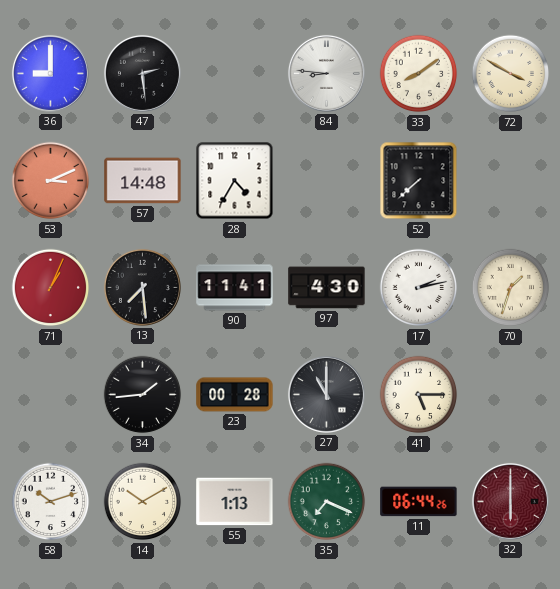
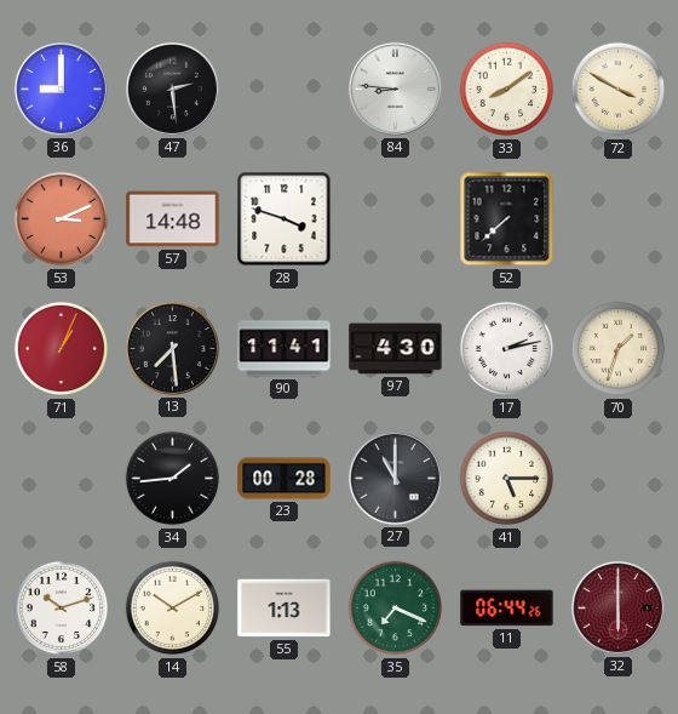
28: 4:35 -> 3:48 (285, 219)
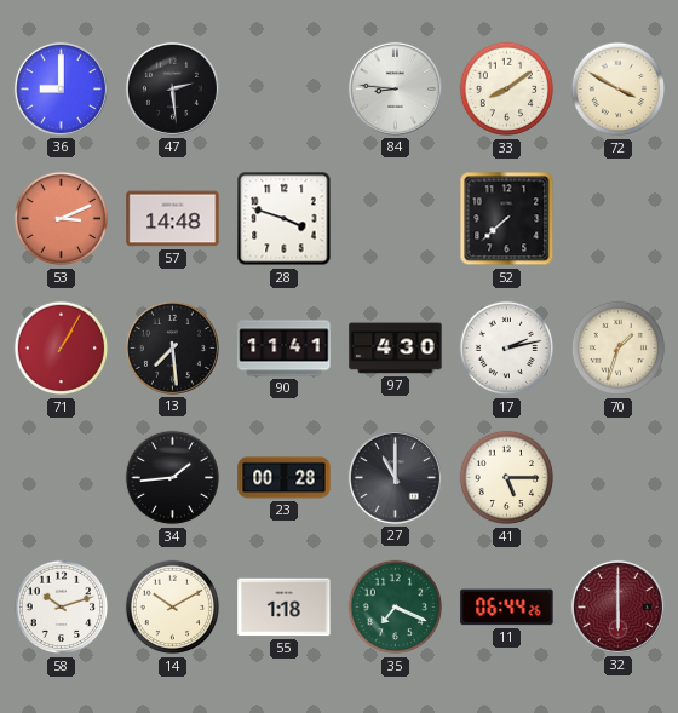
71: 1:04 -> 1:05 (62, 349)
55: 1:13 -> 1:18 (285, 608)
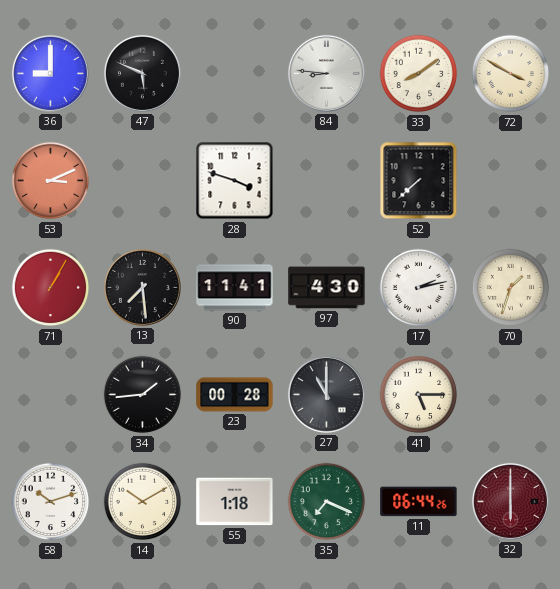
47: 2:29 -> 5:49 (142, 73)
57: 14:48 -> none (173, 219)
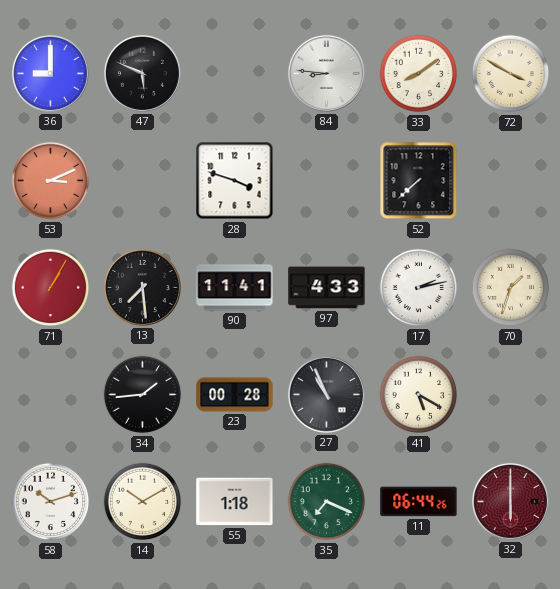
97: 4:30 -> 4:33 (327, 288)
27: 11:00 -> 10:56 (326, 394)
41: 5:15 -> 5:20 (419, 395)
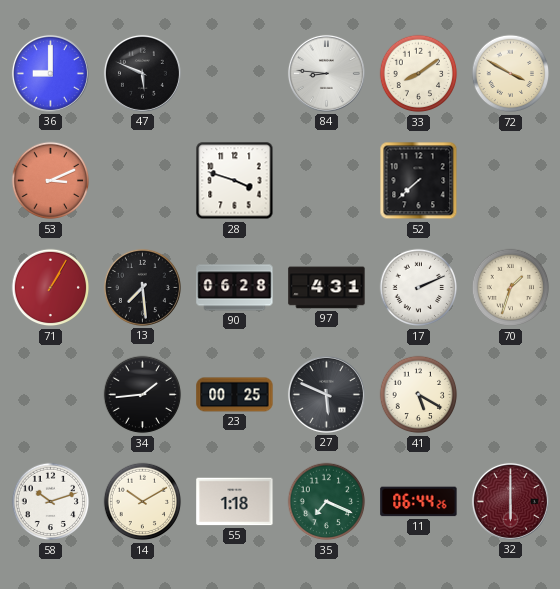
90: 11:41 -> 06:28 (235, 288)
97: 4:33 -> 4:31 (327, 288)
17: 2:13 -> 2:11 (419, 288)
23: 00:28 -> 00:25 (235, 395)
27: 10:56 -> 5:49 (326, 394)
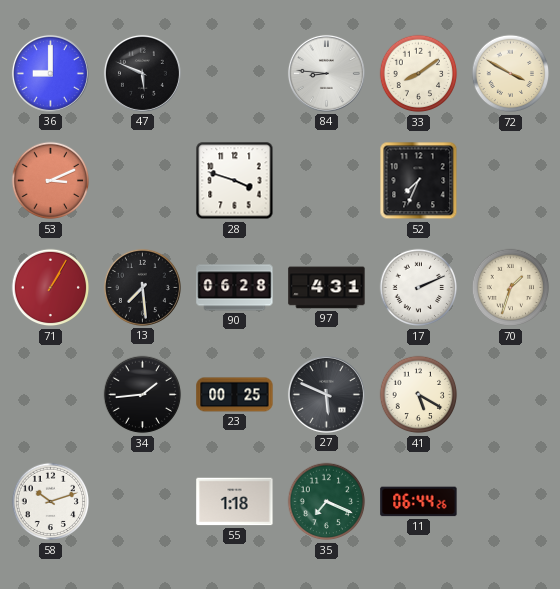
52: 7:38 -> 7:34 (419, 181)
14: 10:10 -> none (143, 502)
32: 6:00 -> none (510, 501)
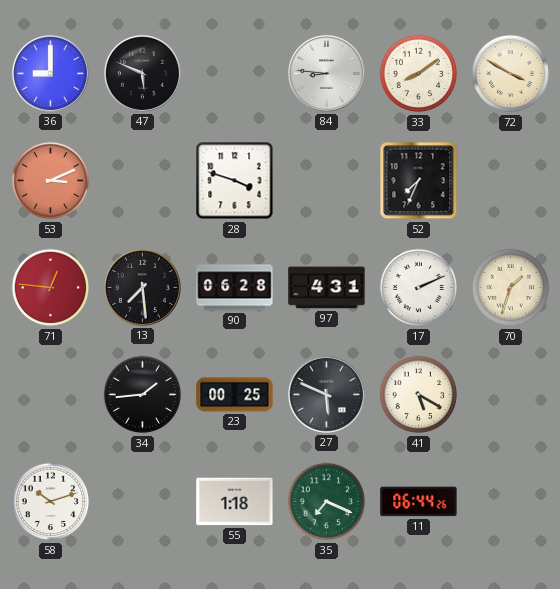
71: 1:05 -> 12:46 (51, 288)
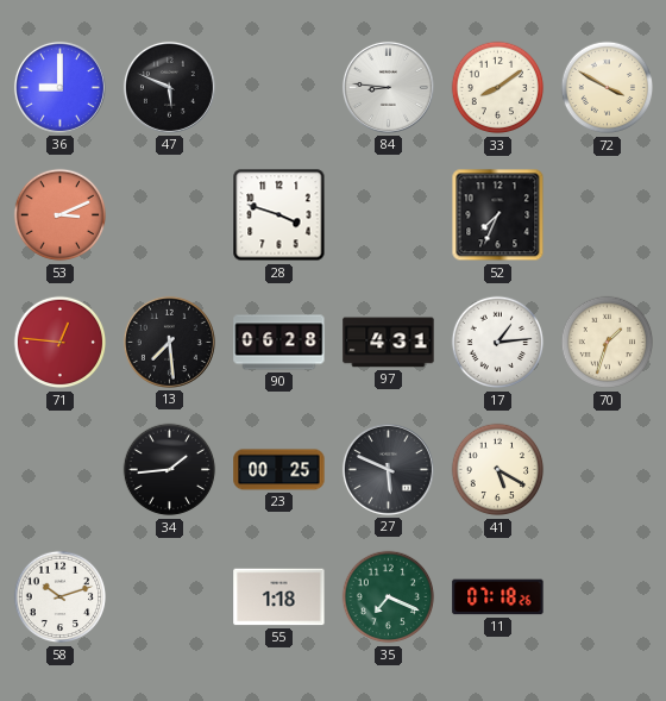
17: 2:11 -> 1:14 (498, 343)
11: 06:44 -> 07:18 (498, 597)
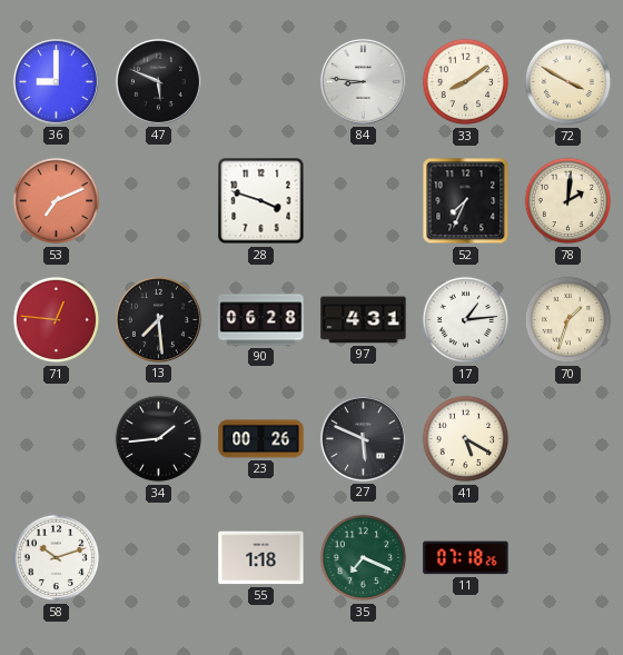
53: 3:11 -> 7:11 (57, 201)
78: none -> 2:01 (568, 201)
23: 00:25 -> 00:26 (261, 439)
